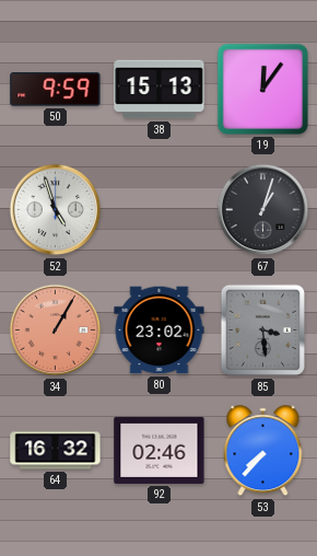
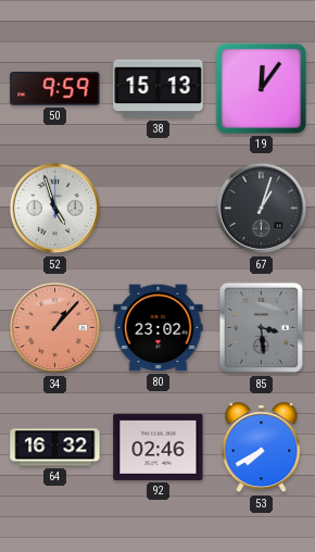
34: 1:05 -> 1:07 (55, 328)
53: 7:37 -> 7:40 (262, 448)
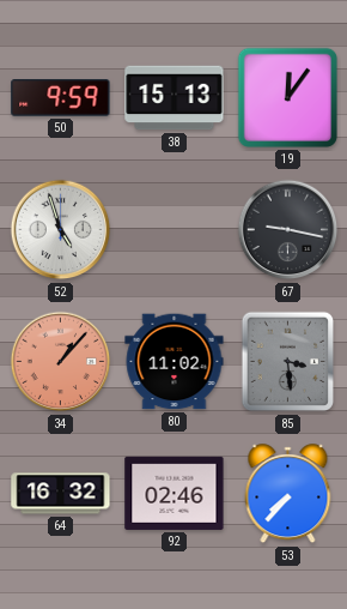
67: 1:03 -> 9:17 (288, 230)
80: 23:02 -> 11:02 (175, 362)
53: 7:40 -> 7:37 (288, 494)
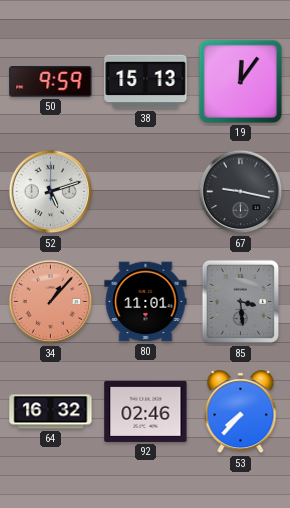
52: 4:57 -> 5:12 (51, 192)
80: 11:02 -> 11:01 (146, 302)
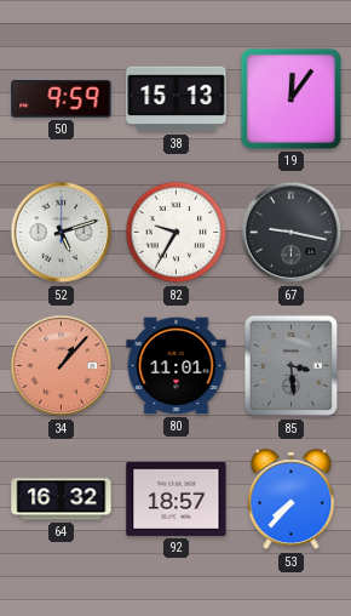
82: none -> 9:35 (177, 233)
92: 02:46 -> 18:57 (177, 498)
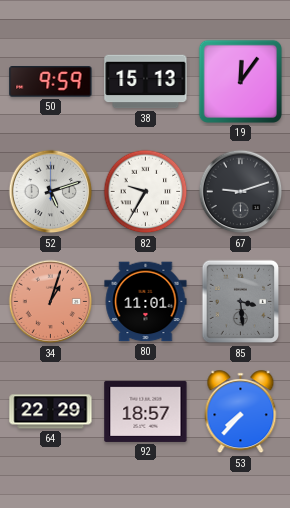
67: 9:17 -> 9:12 (241, 192)
34: 1:07 -> 1:03 (51, 302)
64: 16:32 -> 22:29 (51, 412)
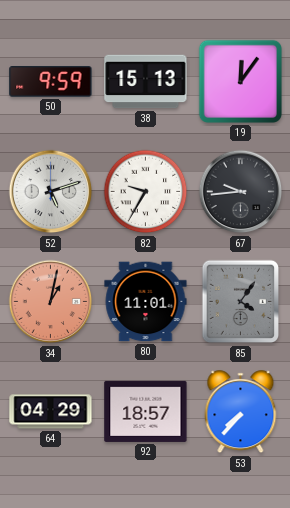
67: 9:12 -> 9:44 (241, 192)
34: 1:03 -> 1:02 (51, 302)
85: 3:29 -> 4:06 (241, 302)
64: 22:29 -> 04:29 (51, 412)
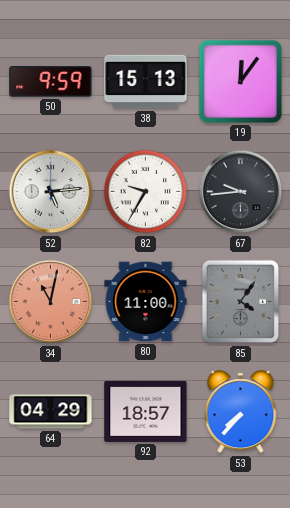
52: 5:12 -> 5:14 (51, 192)
34: 1:02 -> 11:02 (51, 302)
80: 11:01 -> 11:00 (146, 302)
